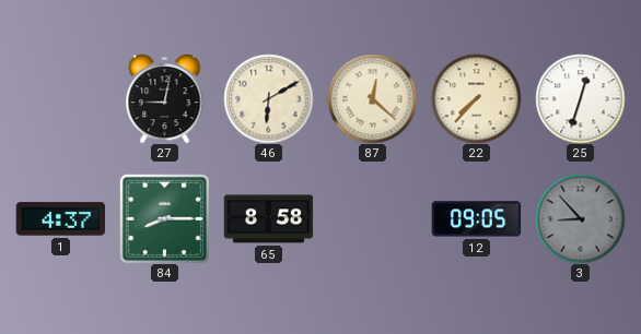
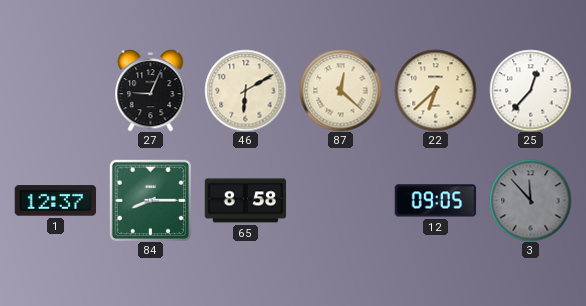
27: 9:02 -> 9:04 (151, 91)
22: 7:37 -> 6:38 (435, 90)
25: 12:33 -> 12:37 (530, 90)
1: 4:37 -> 12:37 (55, 201)
3: 8:53 -> 11:53 (530, 200)
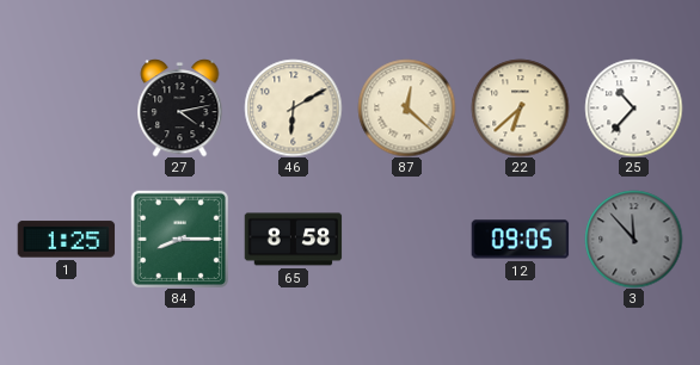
27: 9:04 -> 4:13 (180, 109)
25: 12:37 -> 10:37 (633, 107)
1: 12:37 -> 1:25 (66, 240)
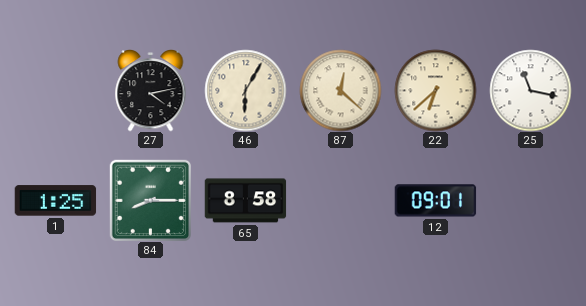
46: 6:10 -> 6:05 (245, 90)
25: 10:37 -> 11:17 (530, 90)
12: 09:05 -> 09:01 (435, 201)
3: 11:53 -> none (633, 239)
